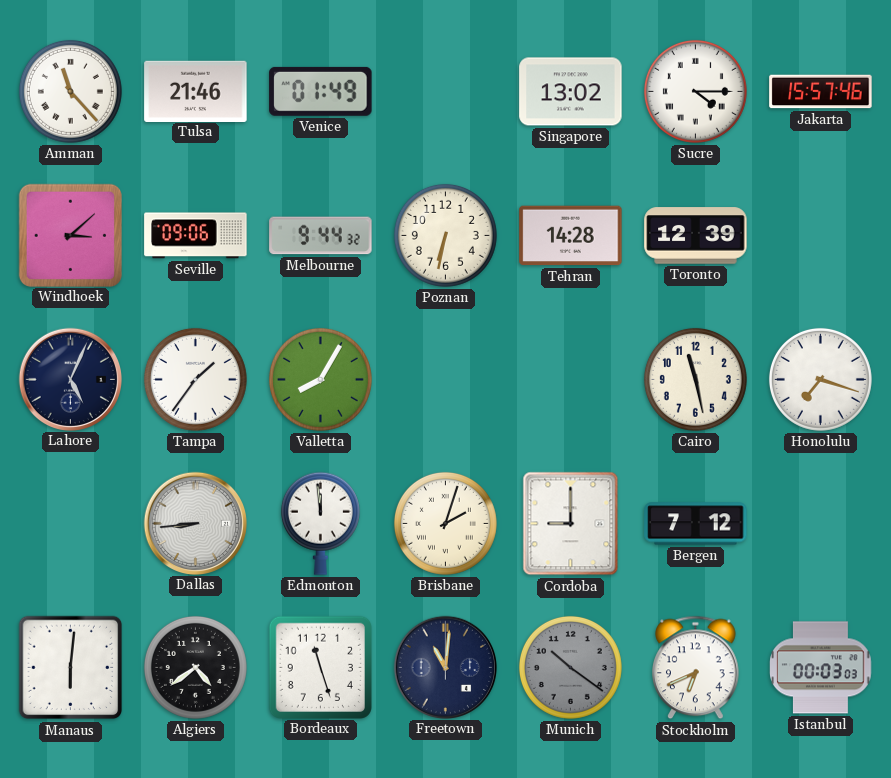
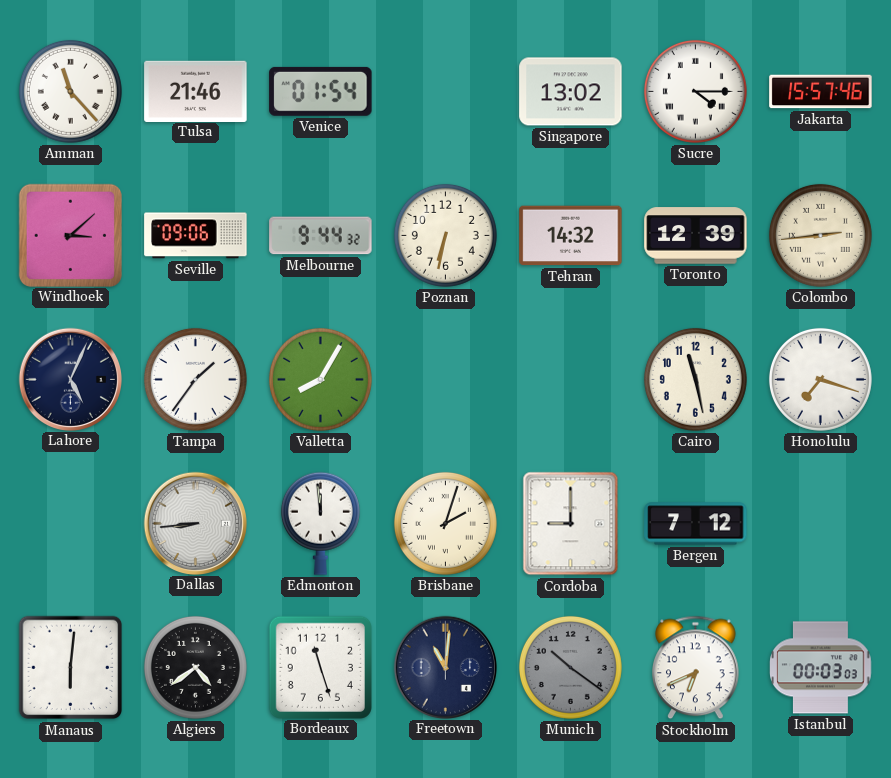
Venice: 01:49 -> 01:54 (321, 91)
Tehran: 14:28 -> 14:32 (571, 236)
Colombo: none -> 2:44 (820, 235)
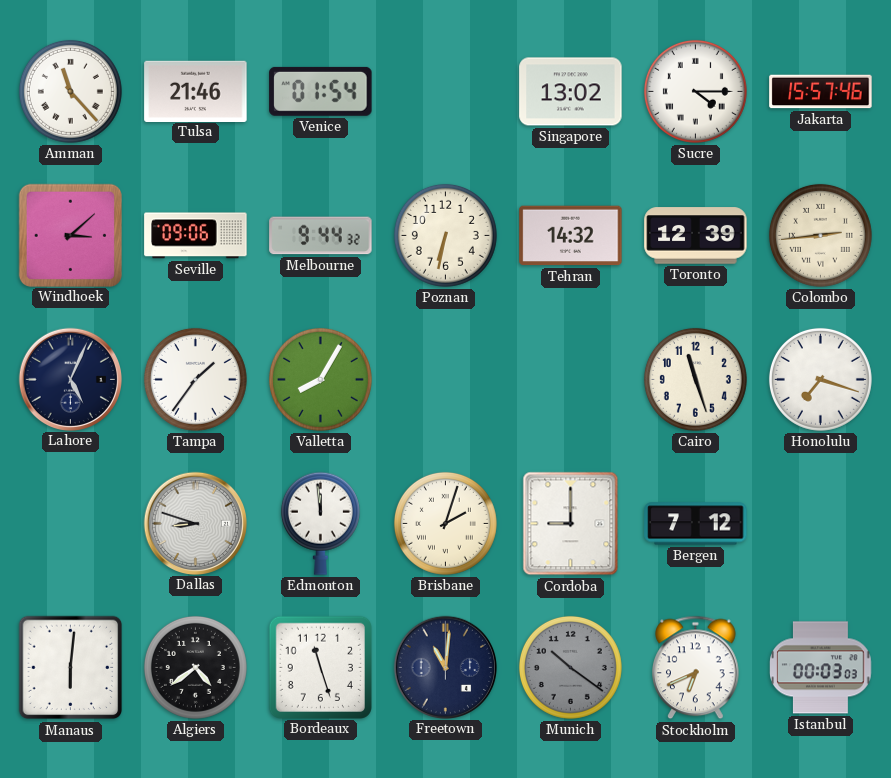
Cairo: 11:28 -> 11:27 (695, 379)
Dallas: 8:44 -> 8:48 (195, 523)
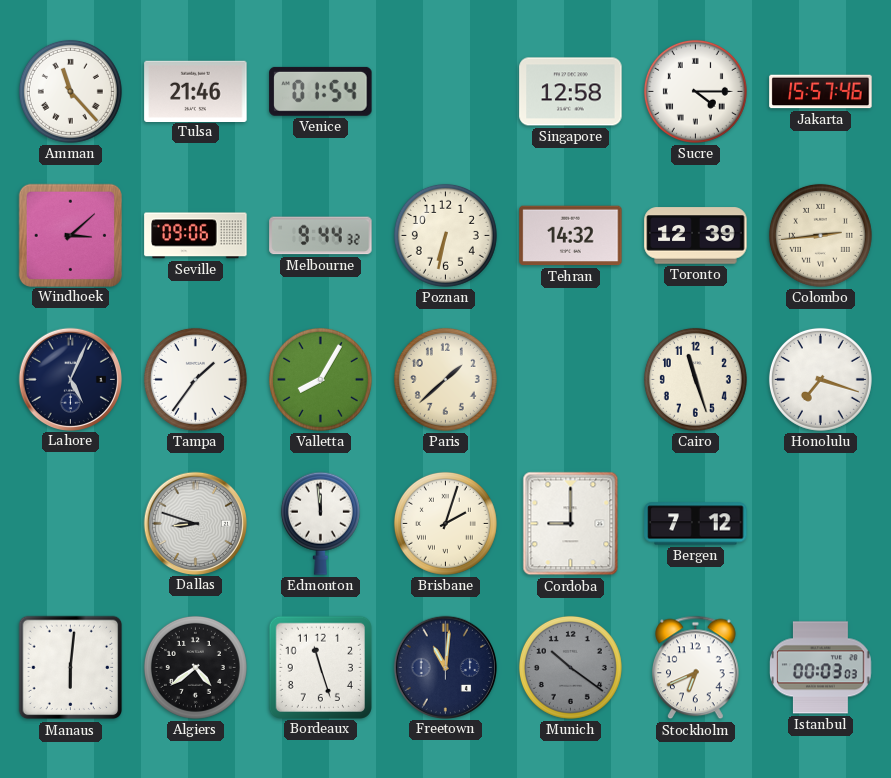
Singapore: 13:02 -> 12:58 (571, 92)
Paris: none -> 1:38 (445, 379)
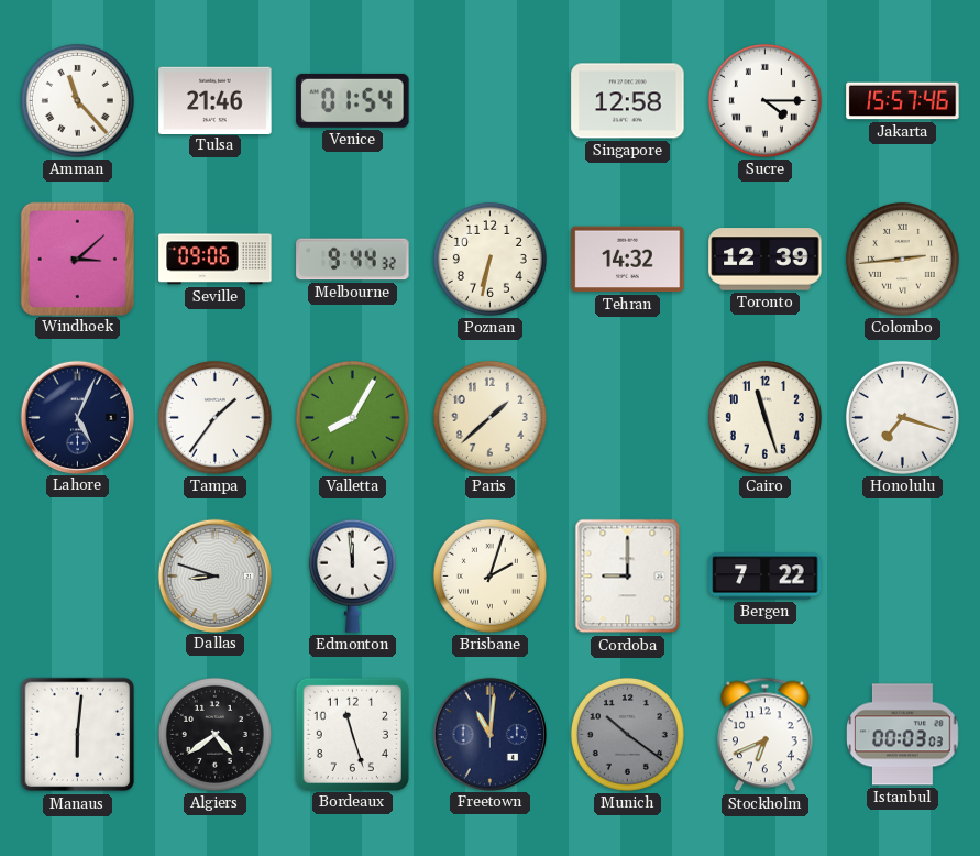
Bergen: 7:12 -> 7:22 (766, 577)
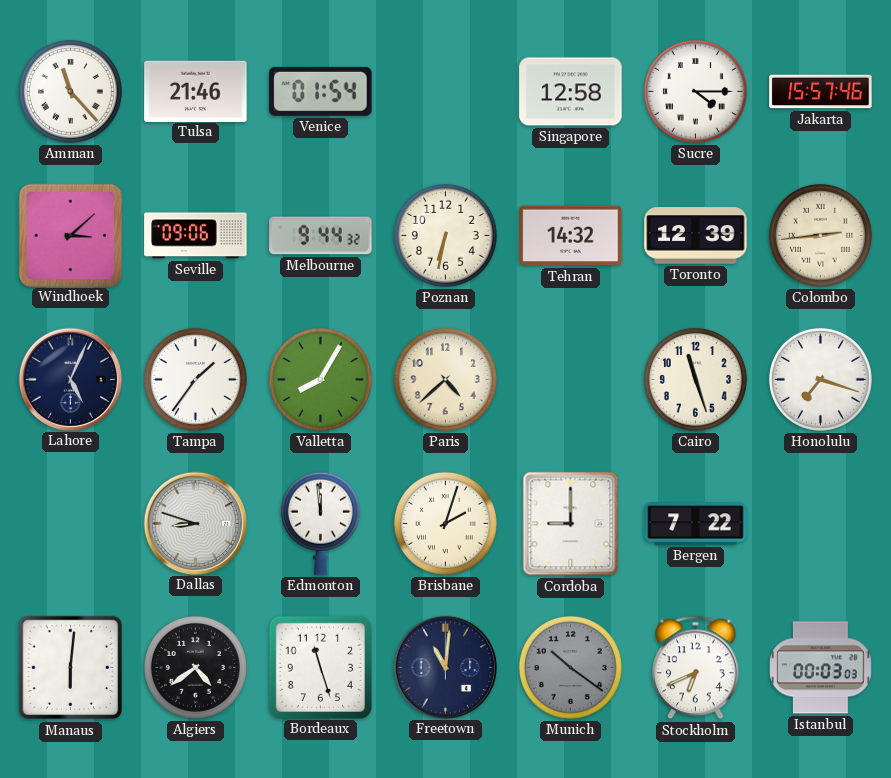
Paris: 1:38 -> 4:38 (445, 379)
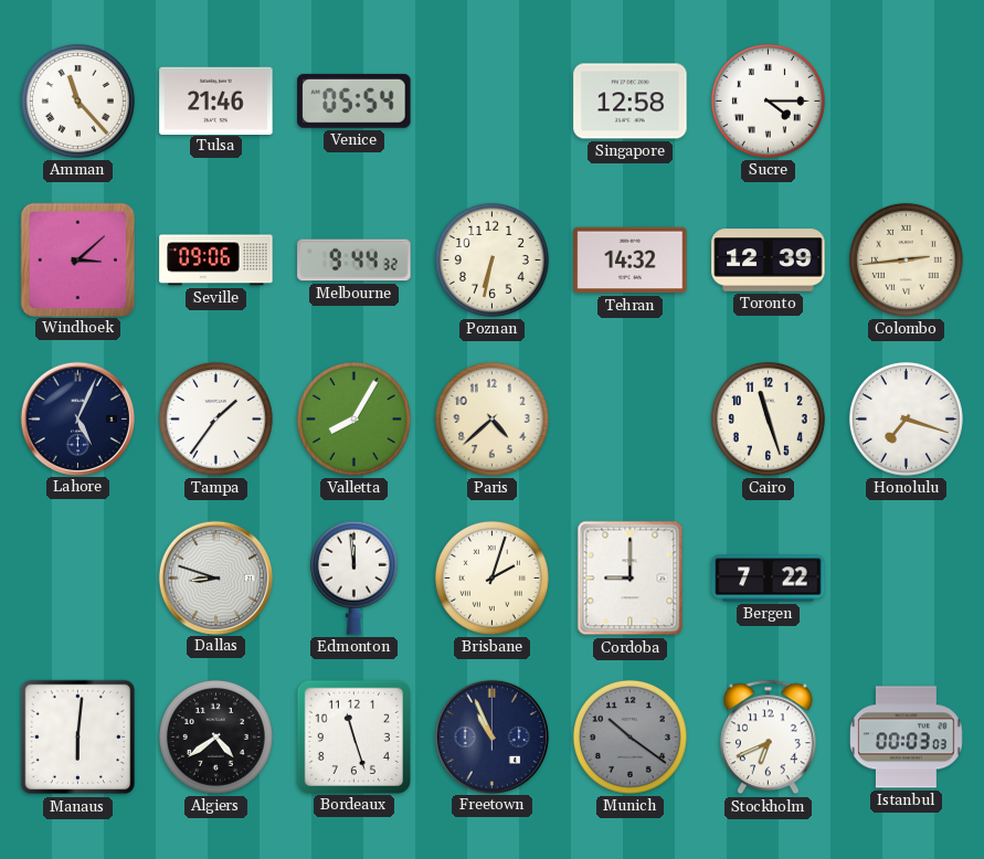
Venice: 01:54 -> 05:54 (355, 100)
Jakarta: 15:57 -> none (821, 92)
Freetown: 11:01 -> 10:56 (491, 736)
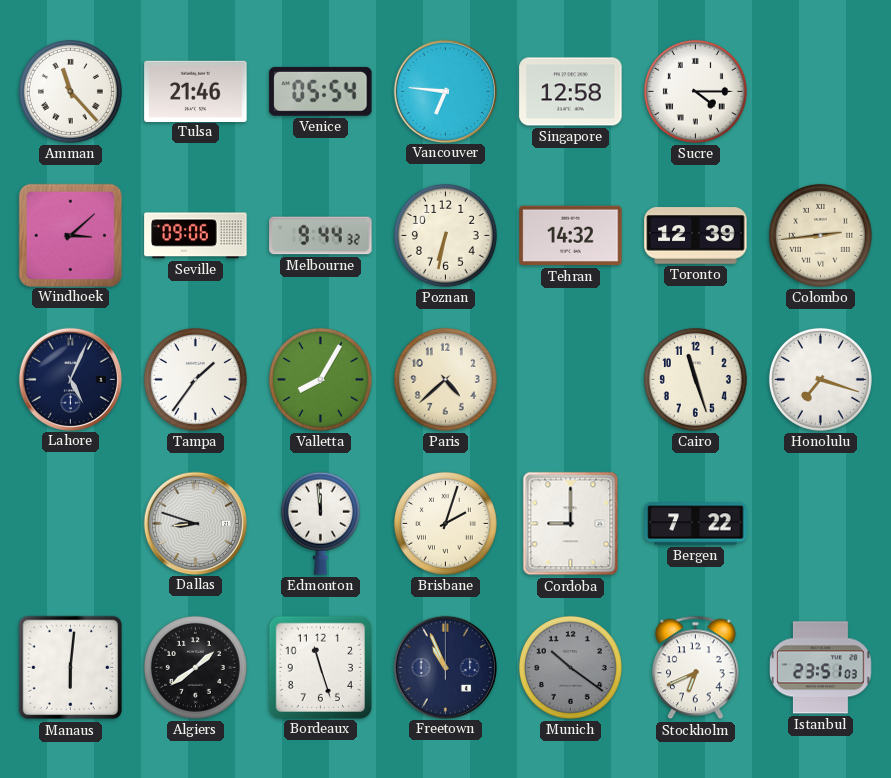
Vancouver: none -> 6:46 (445, 91)
Algiers: 4:39 -> 1:39 (195, 667)
Istanbul: 00:03 -> 23:51 (821, 668)
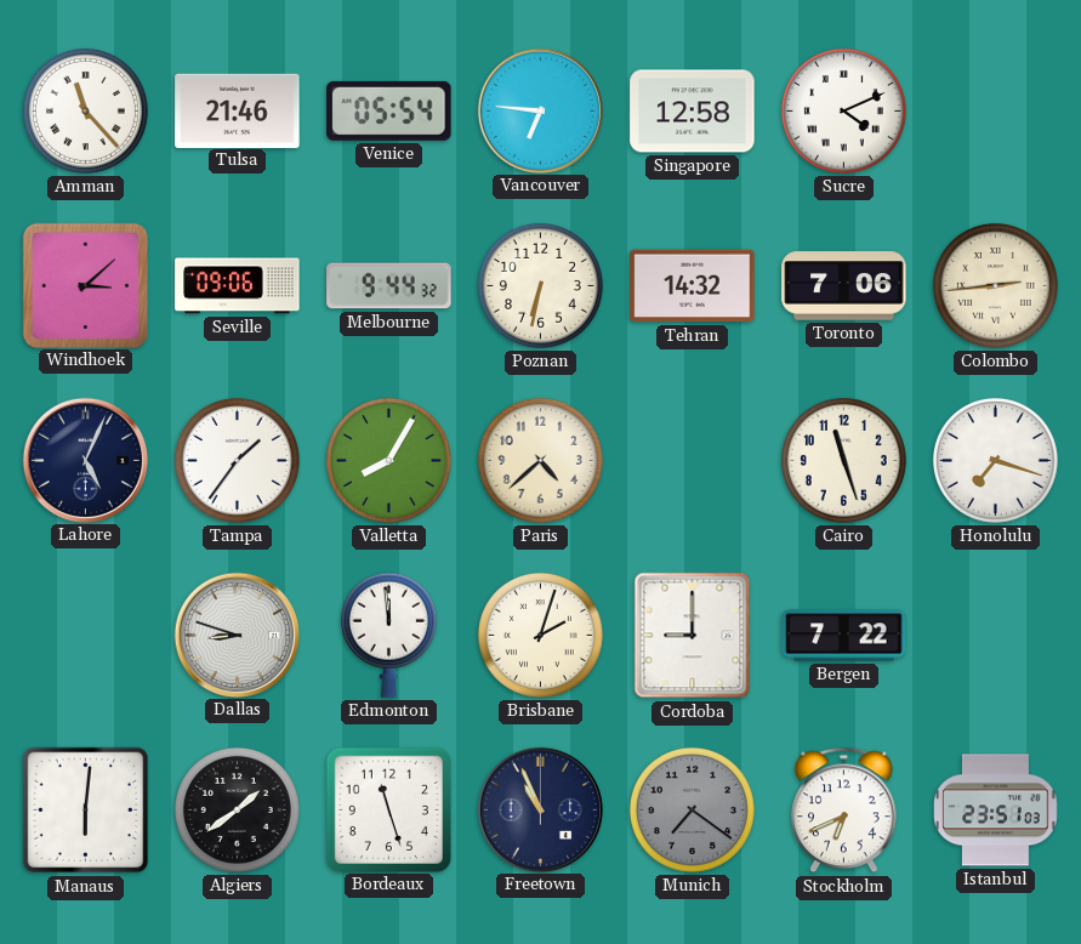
Sucre: 4:15 -> 4:11 (843, 110)
Toronto: 12:39 -> 7:06 (844, 286)
Munich: 10:21 -> 7:21 (692, 809)
